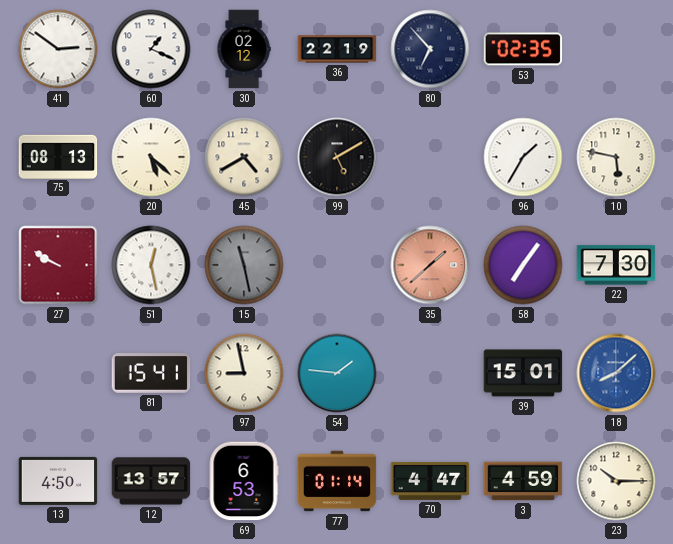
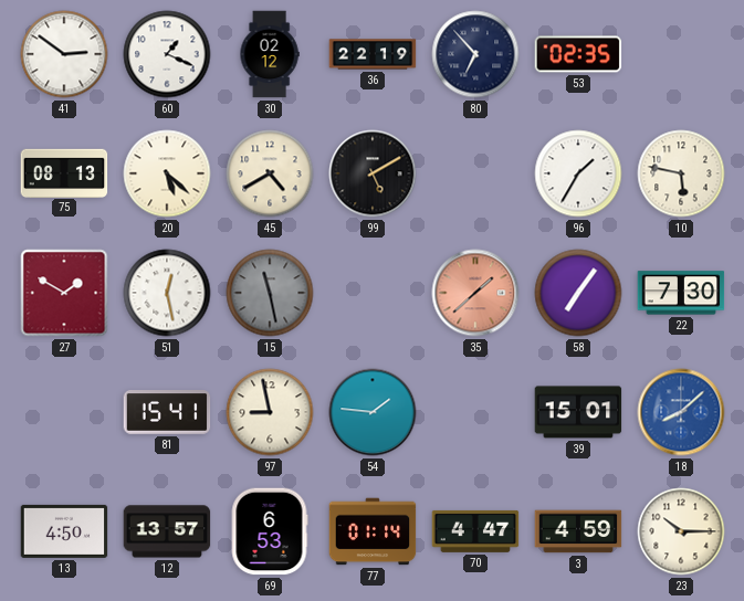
27: 9:50 -> 1:50 (64, 293)
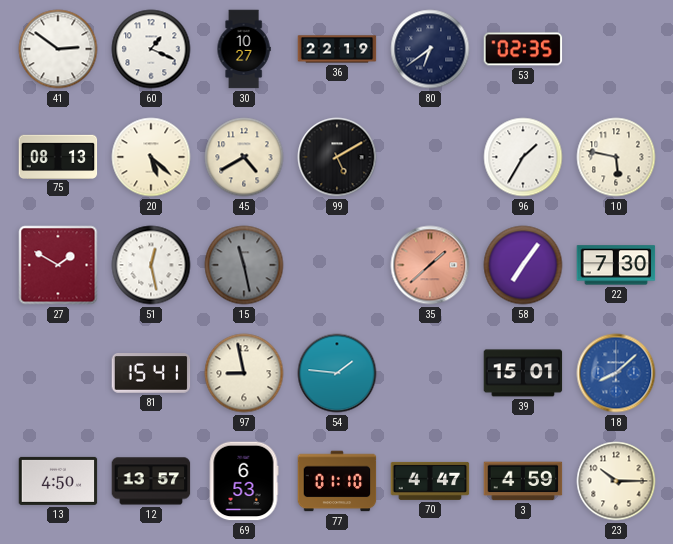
30: 02:12 -> 10:27 (244, 49)
80: 6:53 -> 6:39 (430, 49)
77: 01:14 -> 01:10 (337, 481)
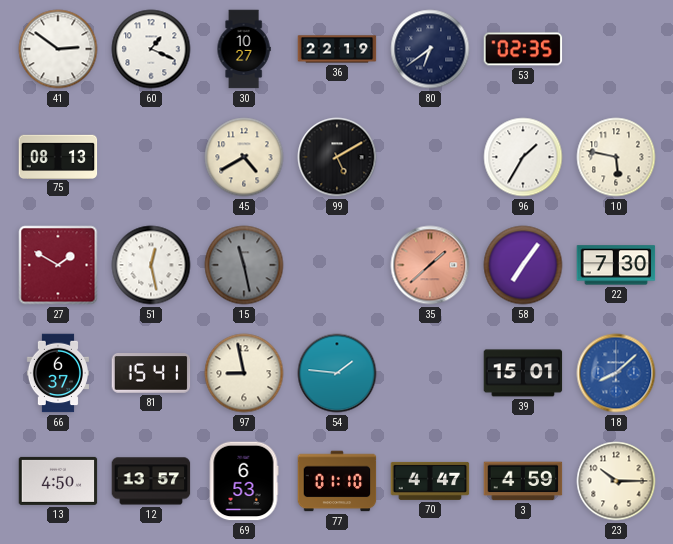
20: 5:22 -> none (151, 157)
66: none -> 6:37 (57, 373)
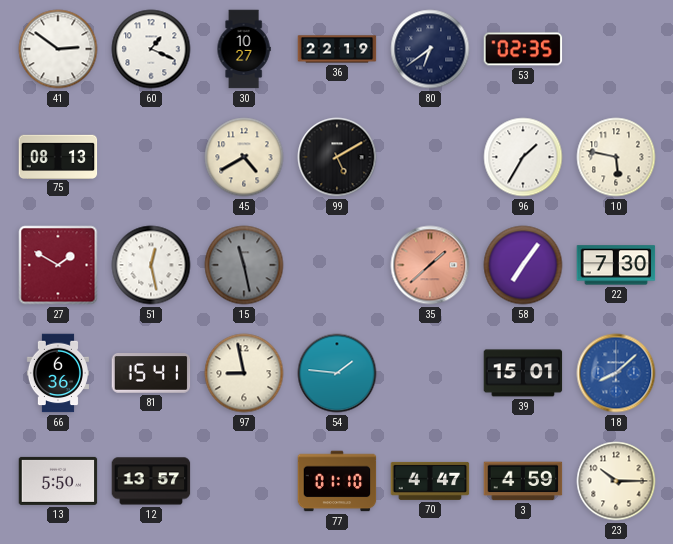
66: 6:37 -> 6:36 (57, 373)
13: 4:50 -> 5:50 (58, 481)
69: 6:53 -> none (244, 481)
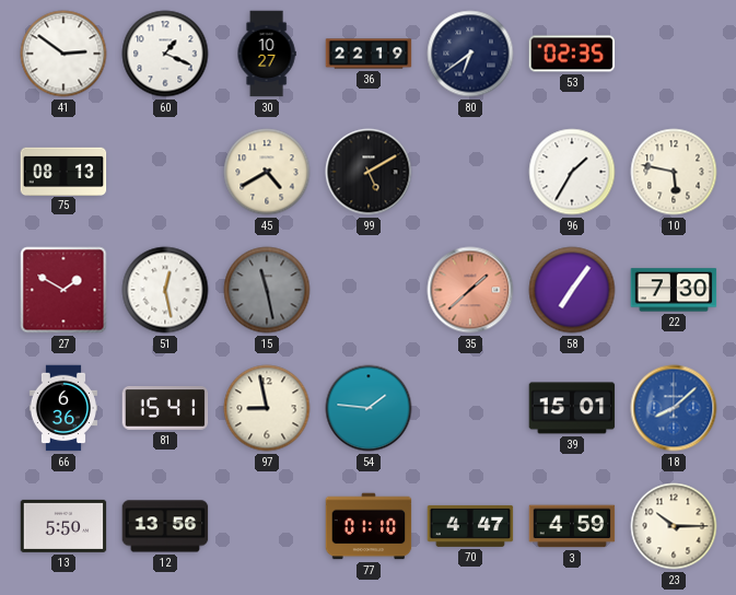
12: 13:57 -> 13:56 (165, 526)
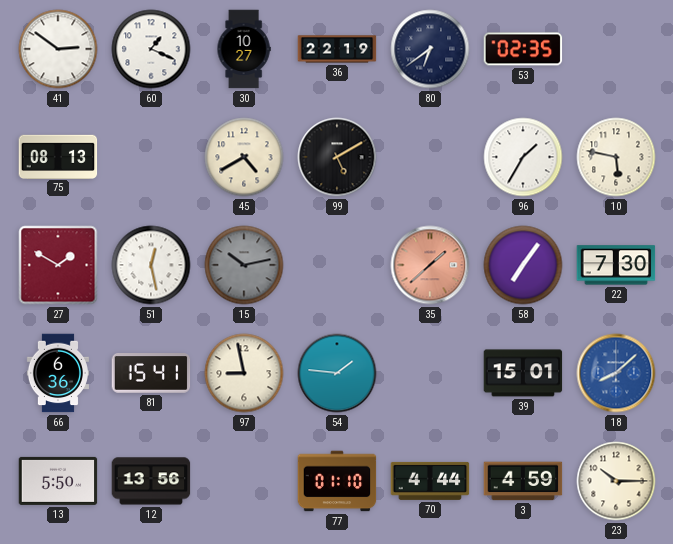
15: 11:28 -> 10:13 (244, 265)
70: 4:47 -> 4:44 (430, 481)
